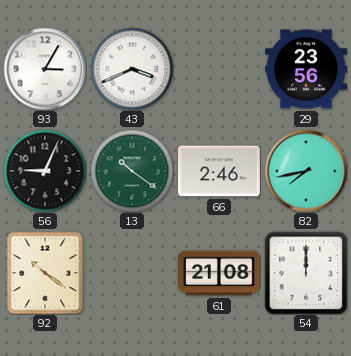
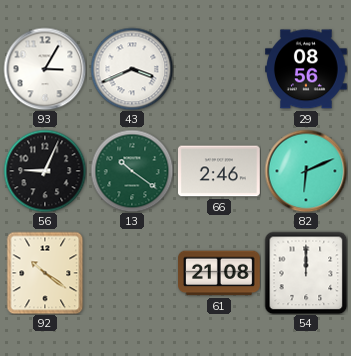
29: 23:56 -> 08:56 (307, 69)
82: 7:43 -> 6:11 (306, 171)
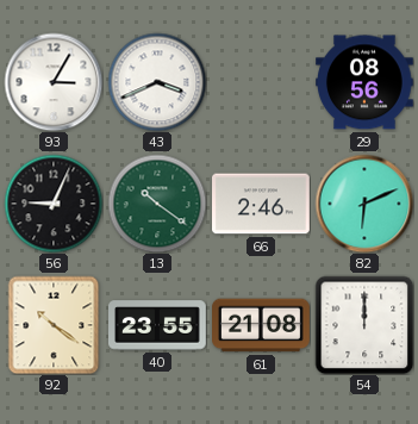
40: none -> 23:55 (157, 325)
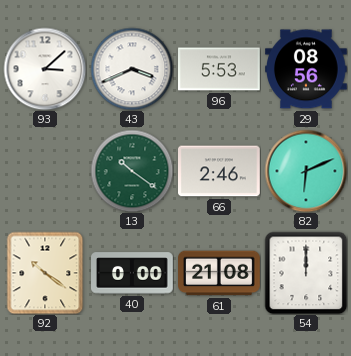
93: 3:05 -> 3:08 (45, 69)
96: none -> 5:53 (220, 69)
56: 9:04 -> none (54, 204)
40: 23:55 -> 0:00 (132, 273)
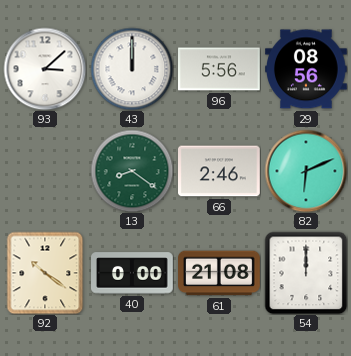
43: 3:41 -> 12:00 (132, 69)
96: 5:53 -> 5:56 (220, 69)
13: 10:21 -> 8:21 (132, 171)
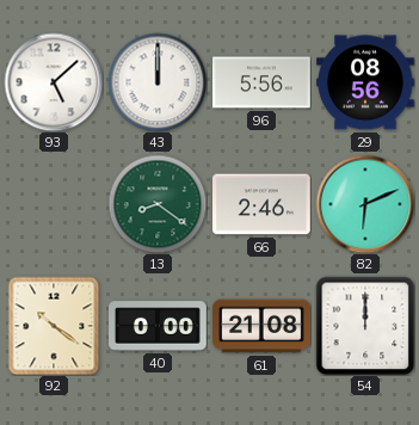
93: 3:08 -> 5:08 (54, 82)
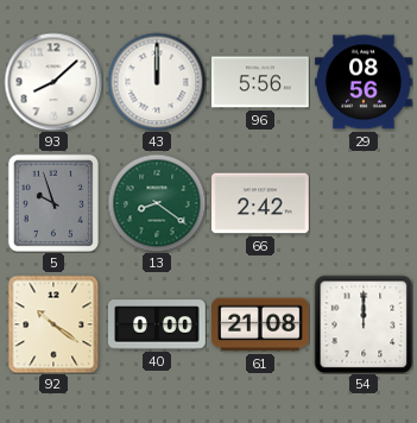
93: 5:08 -> 8:08 (53, 82)
5: none -> 9:57 (53, 202)
66: 2:46 -> 2:42 (261, 203)
82: 6:11 -> none (365, 204)
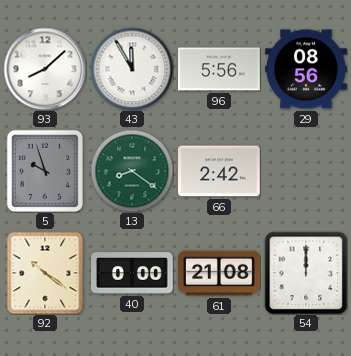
43: 12:00 -> 11:55 (132, 69)
